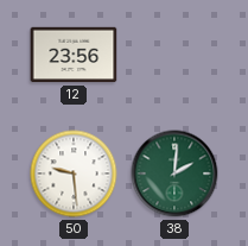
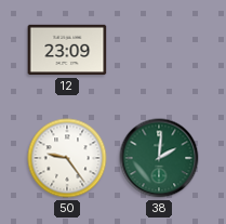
12: 23:56 -> 23:09 (67, 50)
50: 9:29 -> 9:24 (67, 158)
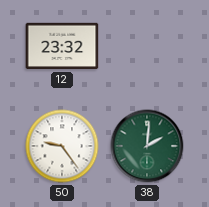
12: 23:09 -> 23:32 (62, 46)
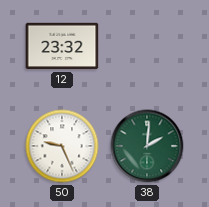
50: 9:24 -> 9:26 (62, 146)
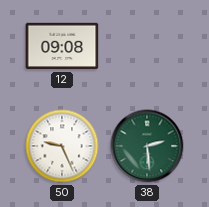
12: 23:32 -> 09:08 (62, 46)
38: 2:01 -> 2:29 (147, 146)
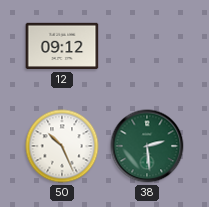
12: 09:08 -> 09:12 (62, 46)
50: 9:26 -> 10:26 (62, 146)
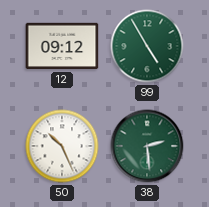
99: none -> 4:55 (147, 46)
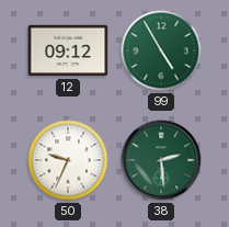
50: 10:26 -> 9:34 (68, 160)
